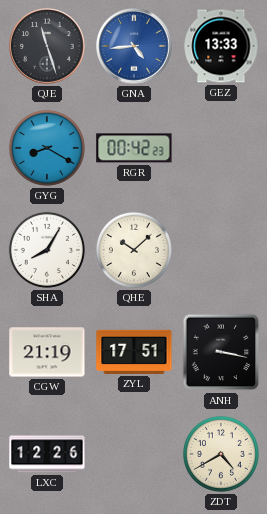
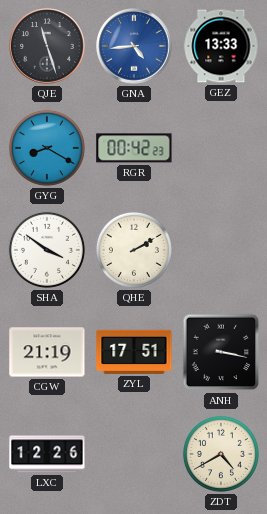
SHA: 8:05 -> 3:51 (47, 250)
QHE: 10:08 -> 2:10 (134, 250)
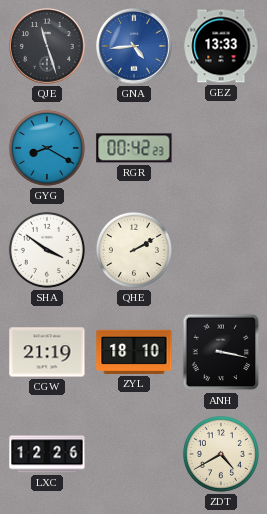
ZYL: 17:51 -> 18:10 (134, 352)
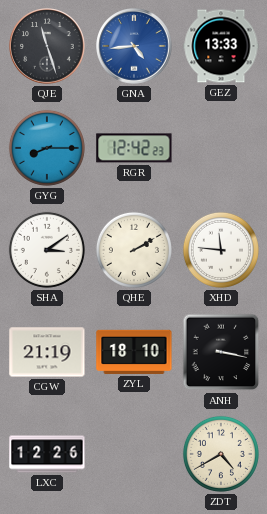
GYG: 8:20 -> 8:15 (47, 148)
RGR: 00:42 -> 12:42 (134, 148)
SHA: 3:51 -> 3:09 (47, 250)
XHD: none -> 11:46 (221, 250)
